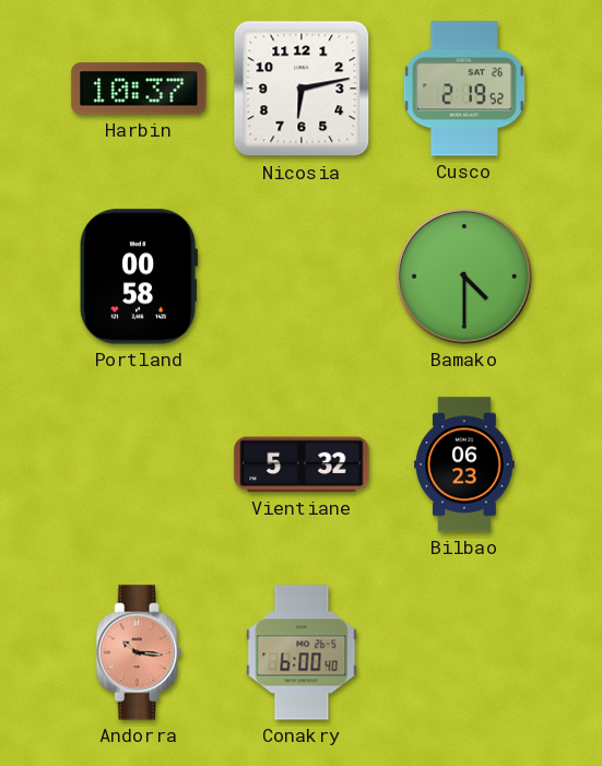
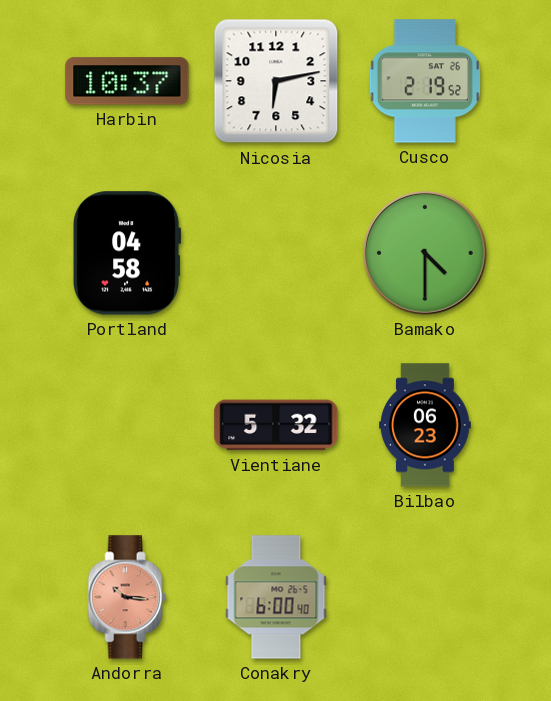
Portland: 00:58 -> 04:58 (128, 253)
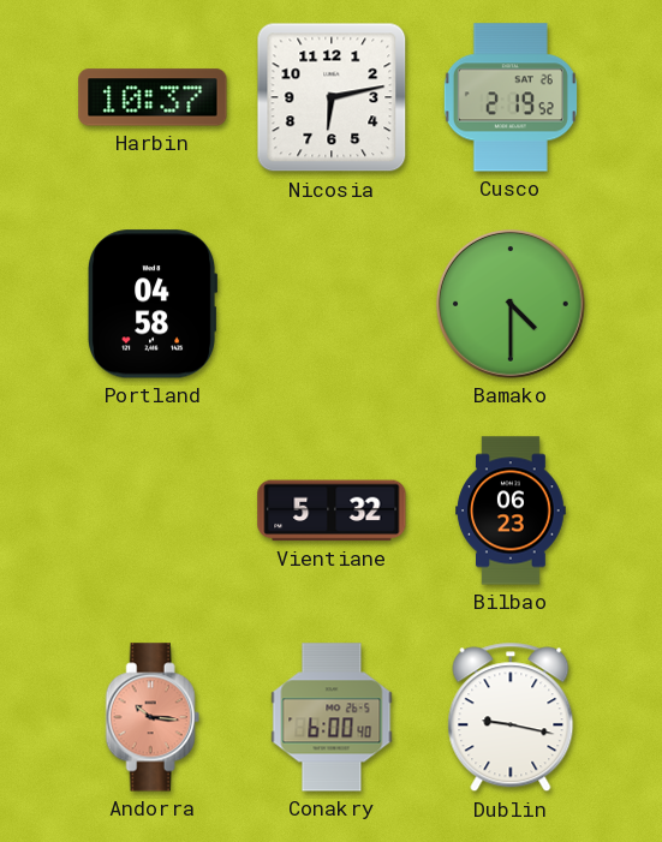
Dublin: none -> 9:17 (511, 717)
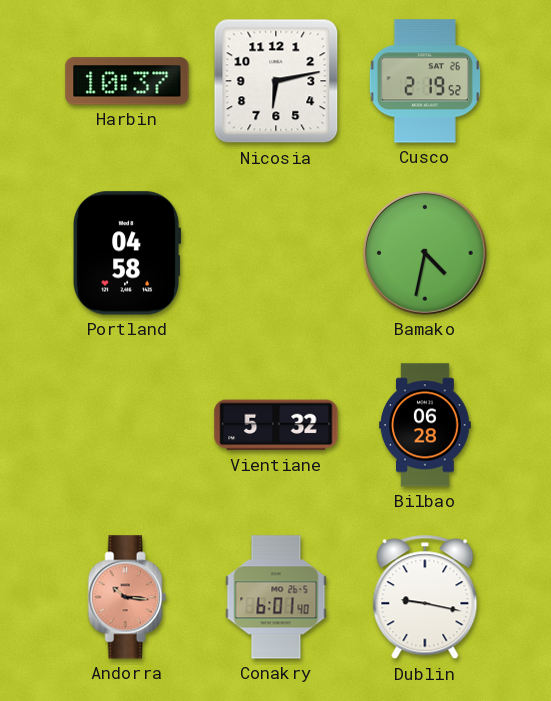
Bamako: 4:30 -> 4:32 (426, 254)
Bilbao: 06:23 -> 06:28 (425, 425)
Conakry: 6:00 -> 6:01 (276, 597)
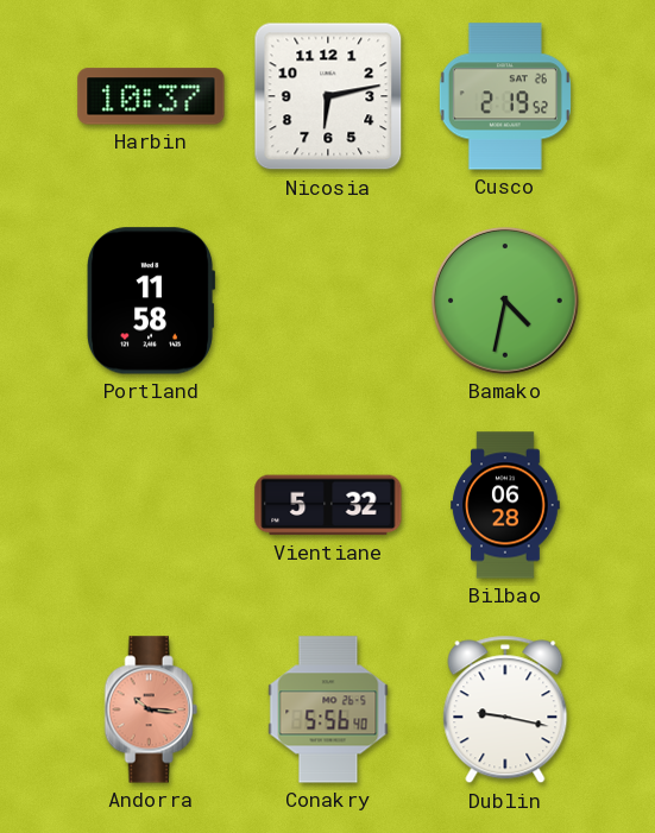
Portland: 04:58 -> 11:58 (152, 301)
Conakry: 6:01 -> 5:56 (328, 709)
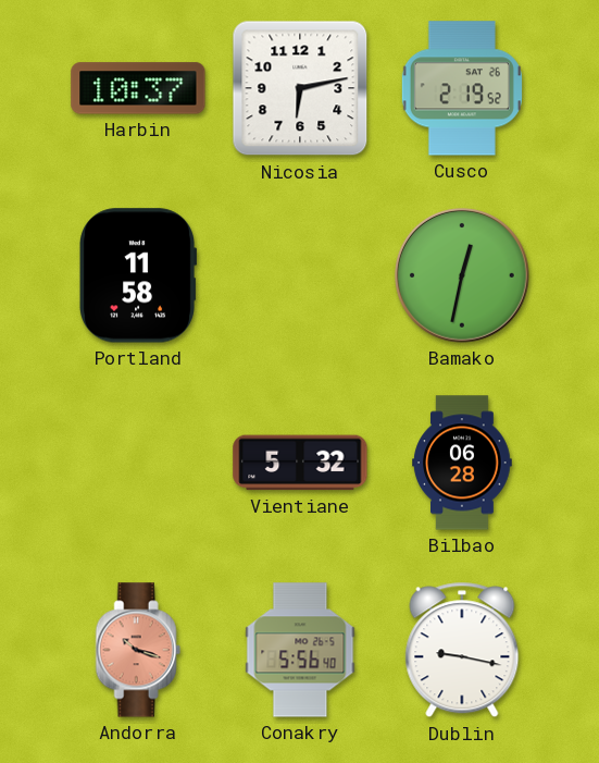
Bamako: 4:32 -> 12:32 (463, 276)
Andorra: 10:16 -> 10:18 (138, 650)
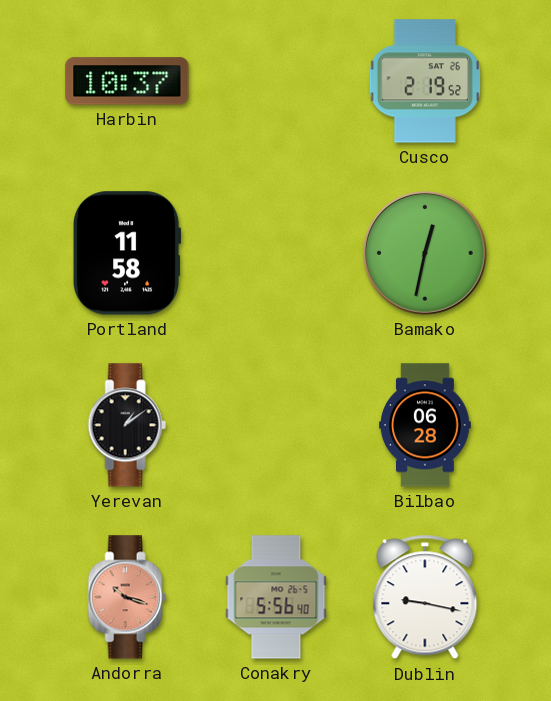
Nicosia: 6:13 -> none (300, 88)
Yerevan: none -> 1:09 (127, 425)
Vientiane: 5:32 -> none (300, 463)
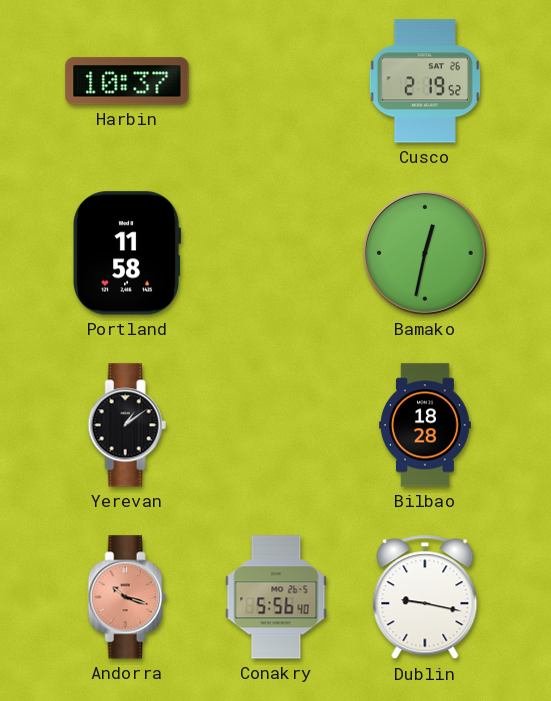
Bilbao: 06:28 -> 18:28 (425, 425)
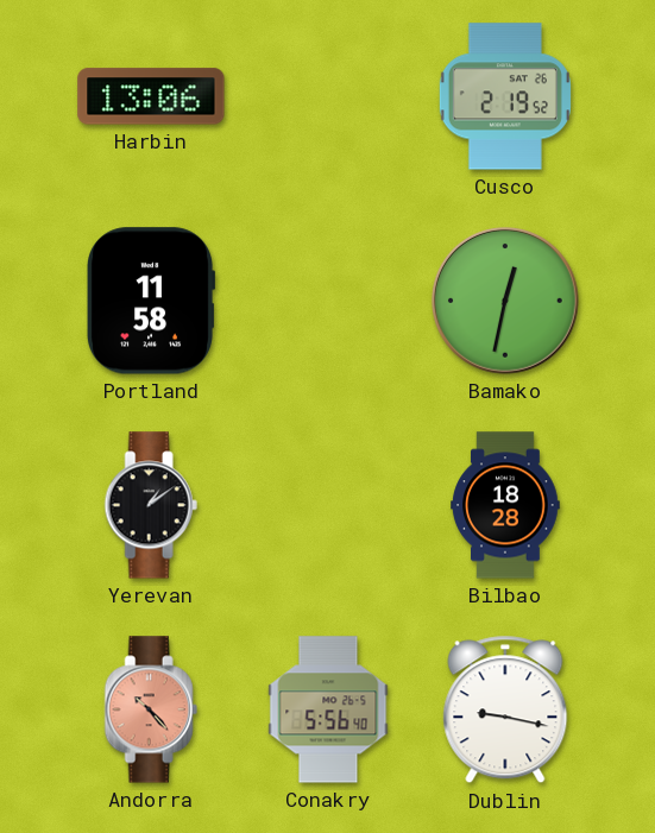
Harbin: 10:37 -> 13:06 (151, 96)
Andorra: 10:18 -> 10:23 (151, 709)
